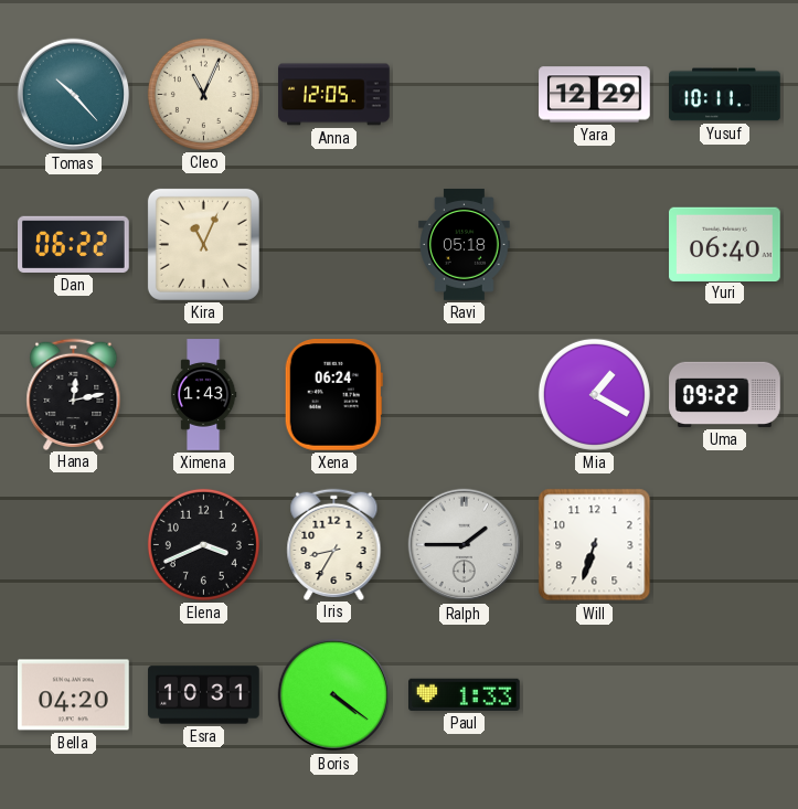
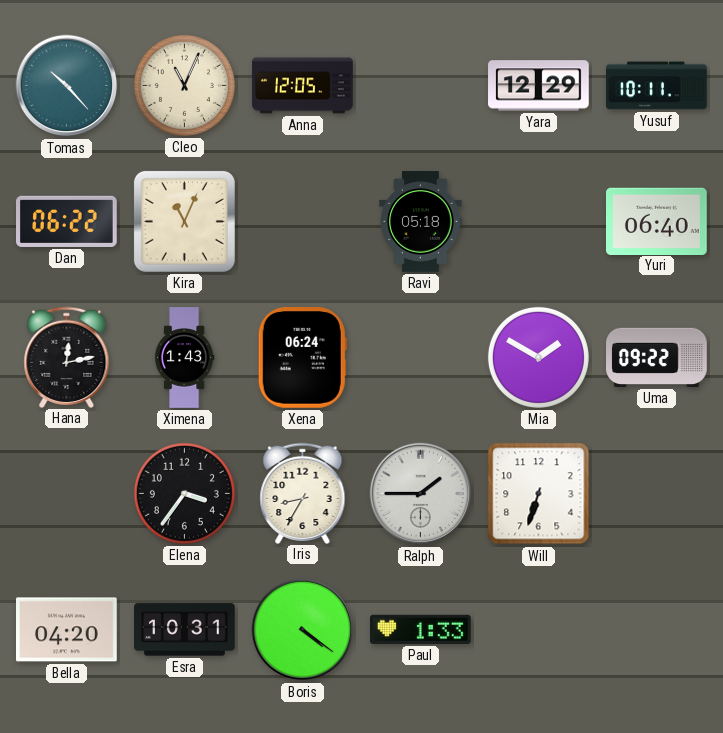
Mia: 1:20 -> 1:50 (538, 357)
Elena: 3:41 -> 3:36 (184, 493)
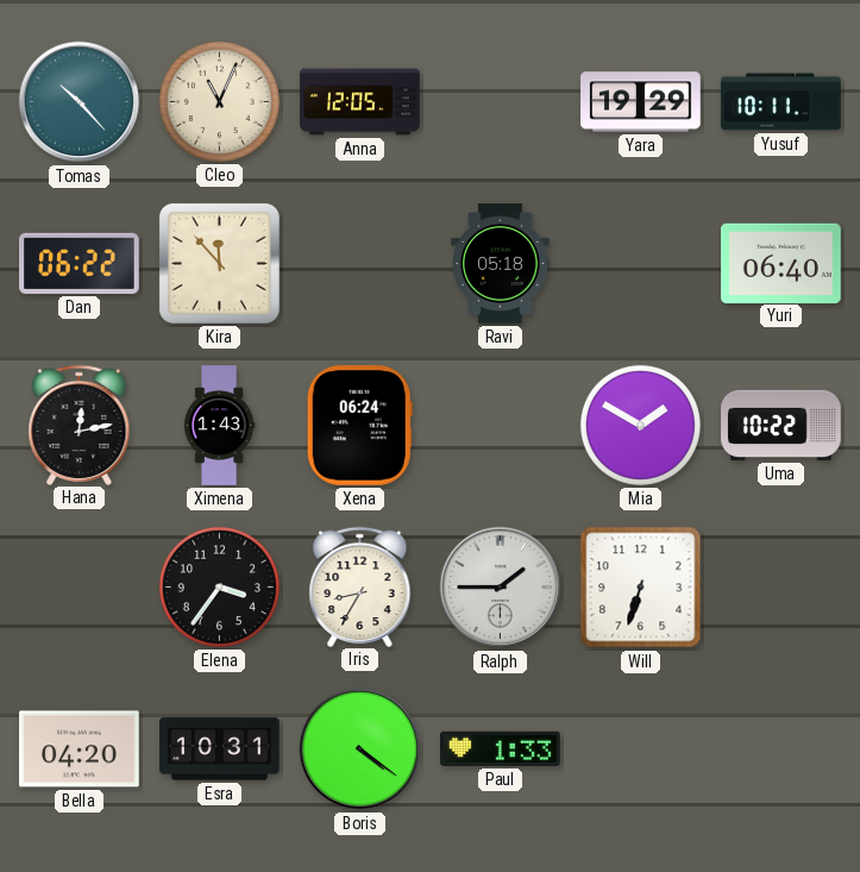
Yara: 12:29 -> 19:29 (641, 102)
Kira: 11:04 -> 11:53 (219, 263)
Uma: 09:22 -> 10:22 (781, 425)
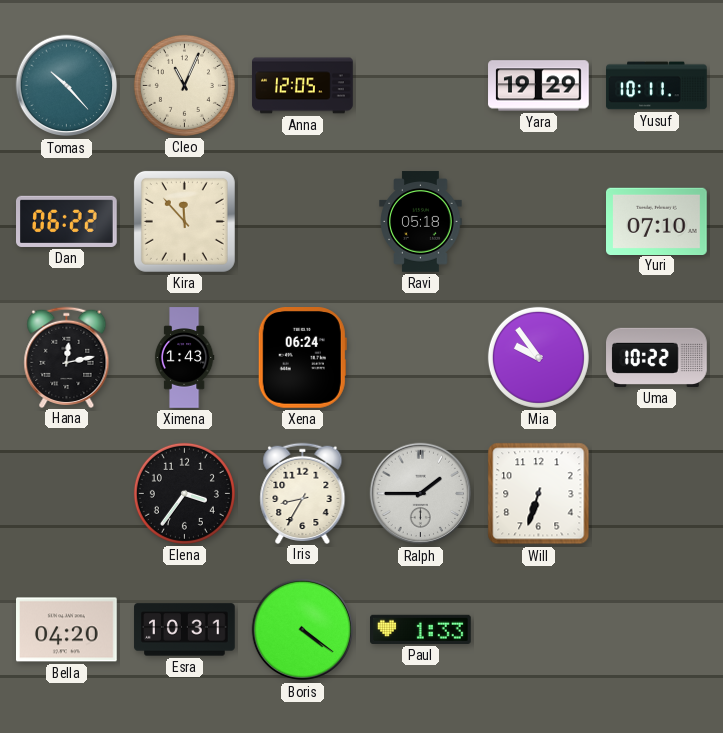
Yuri: 06:40 -> 07:10 (657, 221)
Mia: 1:50 -> 9:54 (538, 357)
